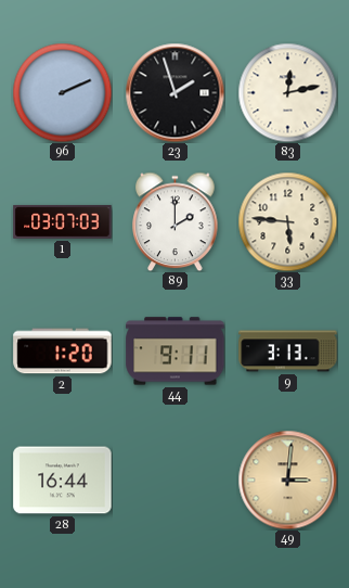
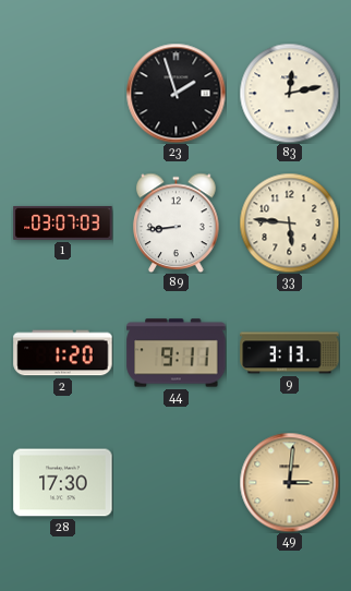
96: 2:11 -> none (62, 92)
89: 2:00 -> 8:44 (177, 222)
28: 16:44 -> 17:30 (63, 483)
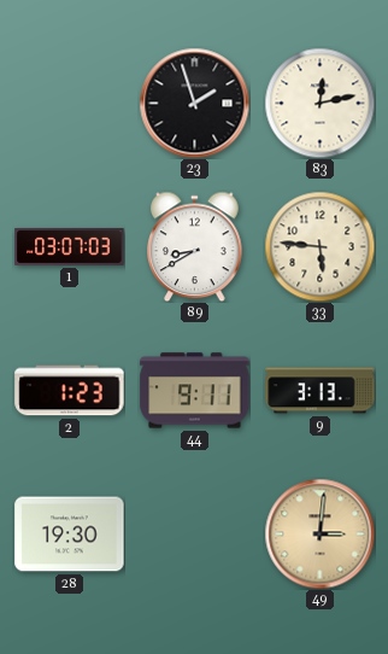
89: 8:44 -> 8:40 (195, 246)
2: 1:20 -> 1:23 (70, 391)
28: 17:30 -> 19:30 (70, 535)
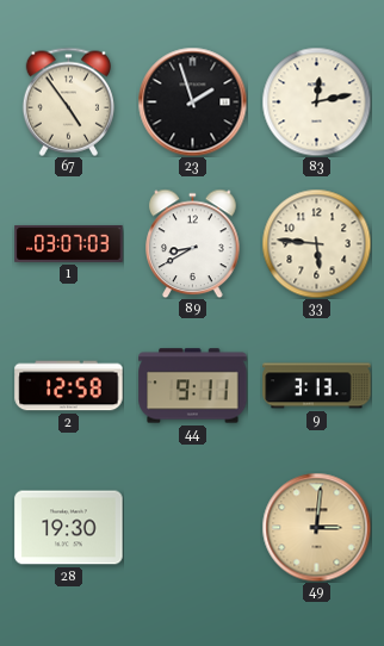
67: none -> 4:54 (68, 101)
2: 1:23 -> 12:58 (69, 386)
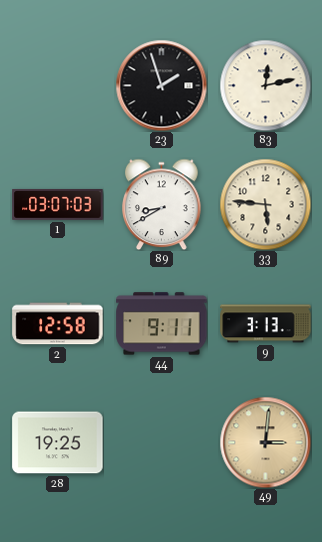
67: 4:54 -> none (68, 101)
28: 19:30 -> 19:25 (58, 443)
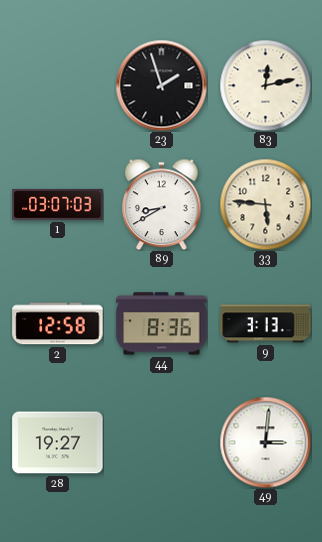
44: 9:11 -> 8:36 (162, 324)
28: 19:25 -> 19:27 (58, 443)
49 dial: champagne -> white (265, 442)
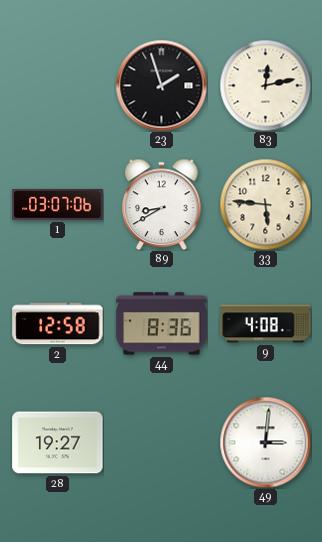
1: 03:07:03 -> 03:07:06 (58, 205)
9: 3:13 -> 4:08 (266, 324)
